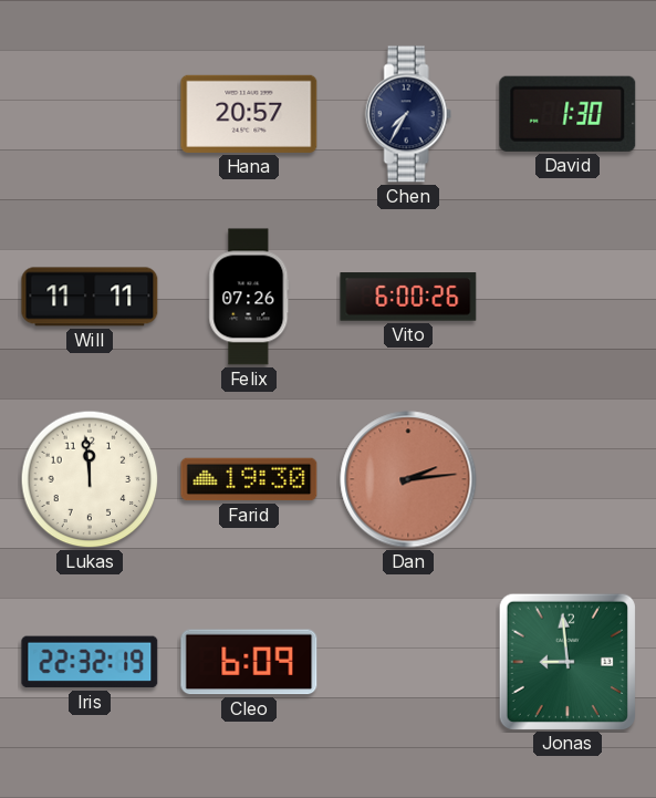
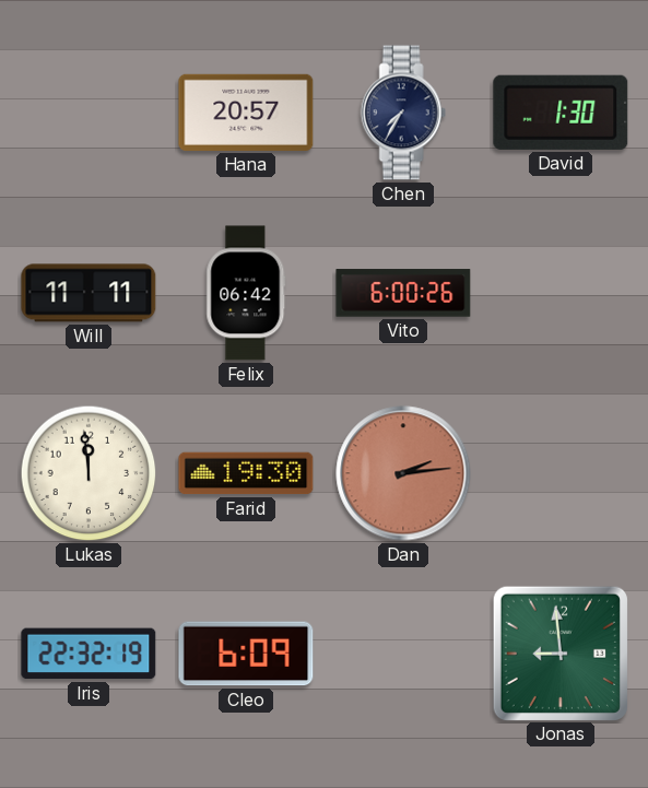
Felix: 07:26 -> 06:42 (246, 293)
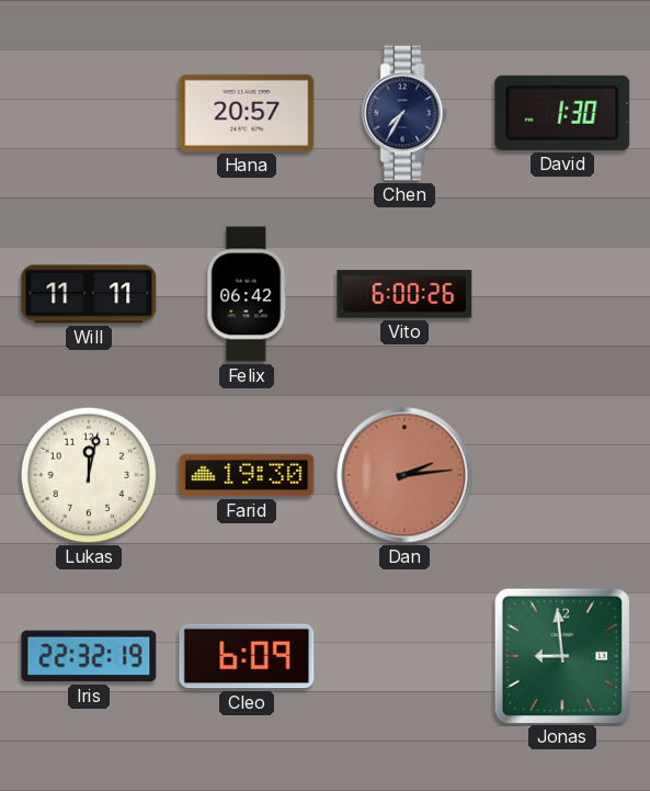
Lukas: 11:59 -> 12:02 (89, 475)
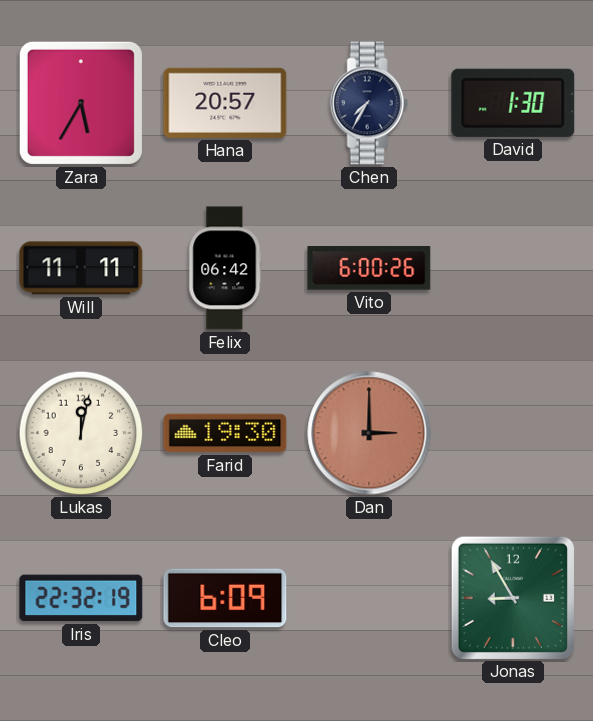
Zara: none -> 5:35 (81, 103)
Dan: 2:14 -> 3:00 (369, 433)
Jonas: 8:59 -> 8:55 (512, 597)
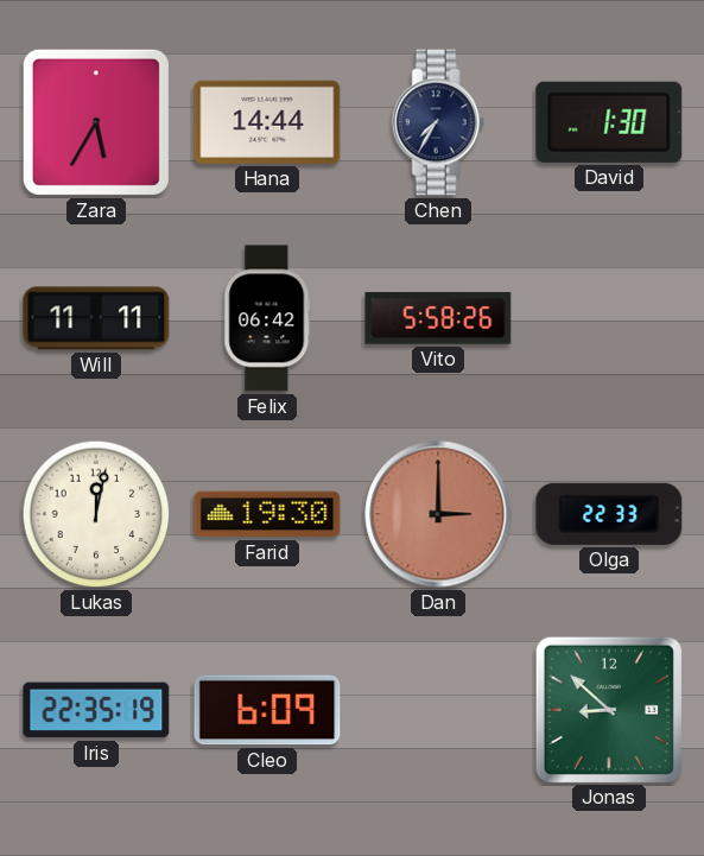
Hana: 20:57 -> 14:44 (267, 122)
Vito: 6:00 -> 5:58 (438, 318)
Olga: none -> 22:33 (609, 514)
Iris: 22:32 -> 22:35 (96, 710)
Jonas: 8:55 -> 8:52 (608, 709)
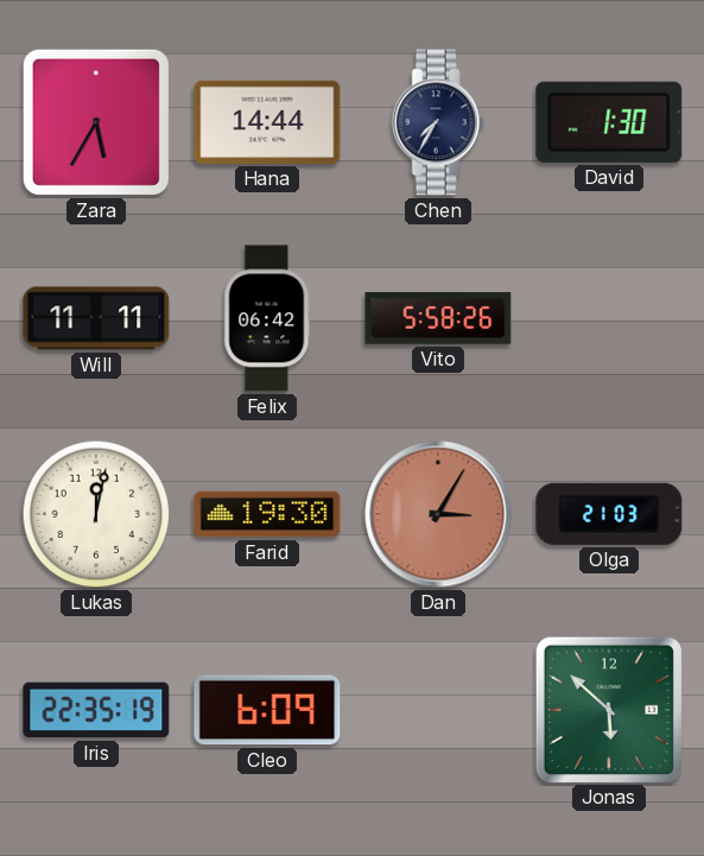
Dan: 3:00 -> 3:05 (438, 514)
Olga: 22:33 -> 21:03 (609, 514)
Jonas: 8:52 -> 5:52 (608, 709)
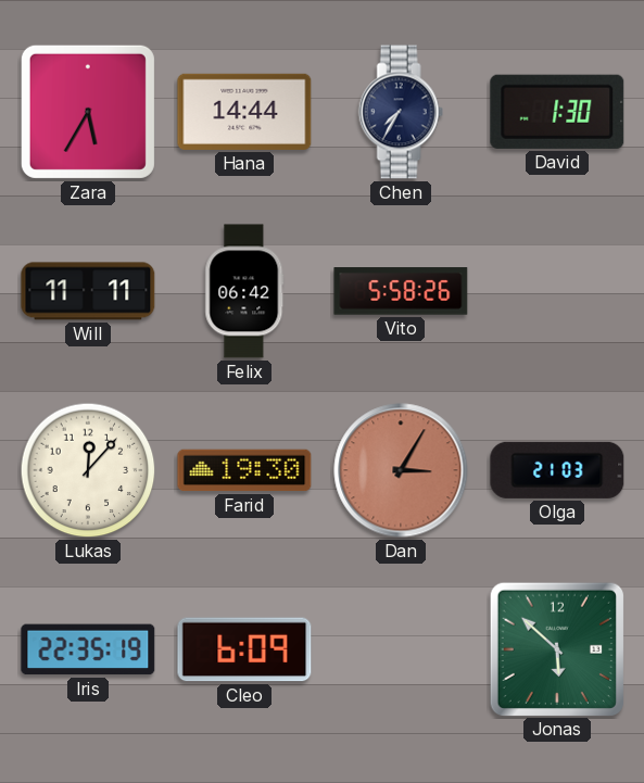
Lukas: 12:02 -> 12:07 (88, 470)
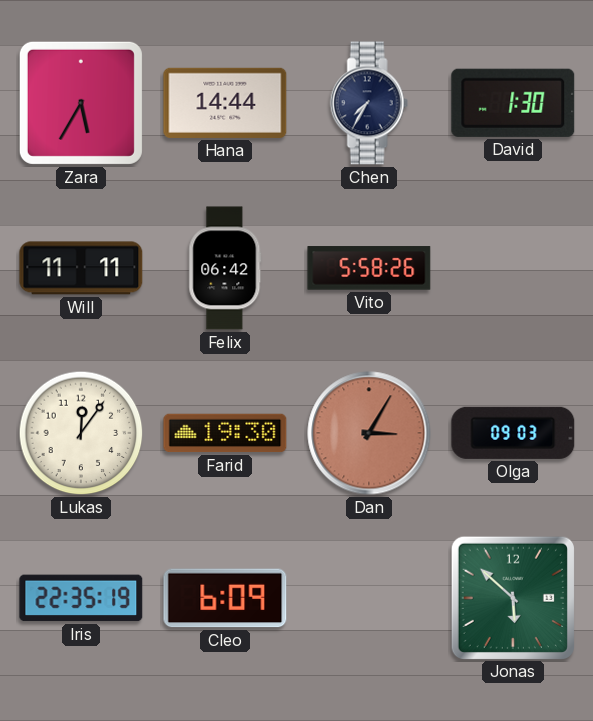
Lukas: 12:07 -> 12:06 (81, 433)
Olga: 21:03 -> 09:03 (513, 433)
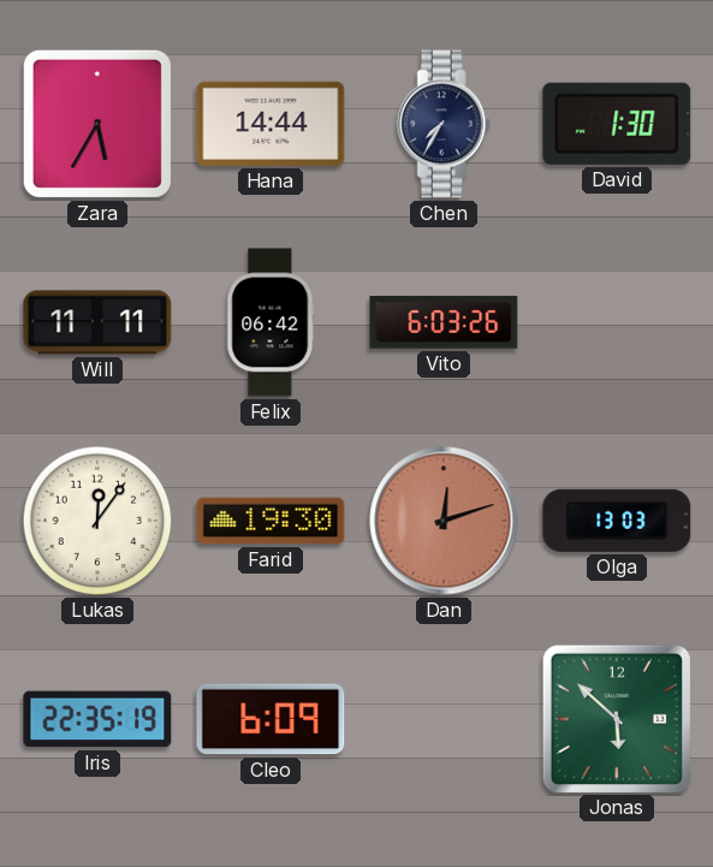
Vito: 5:58 -> 6:03 (444, 322)
Dan: 3:05 -> 12:12 (444, 521)
Olga: 09:03 -> 13:03 (617, 521)
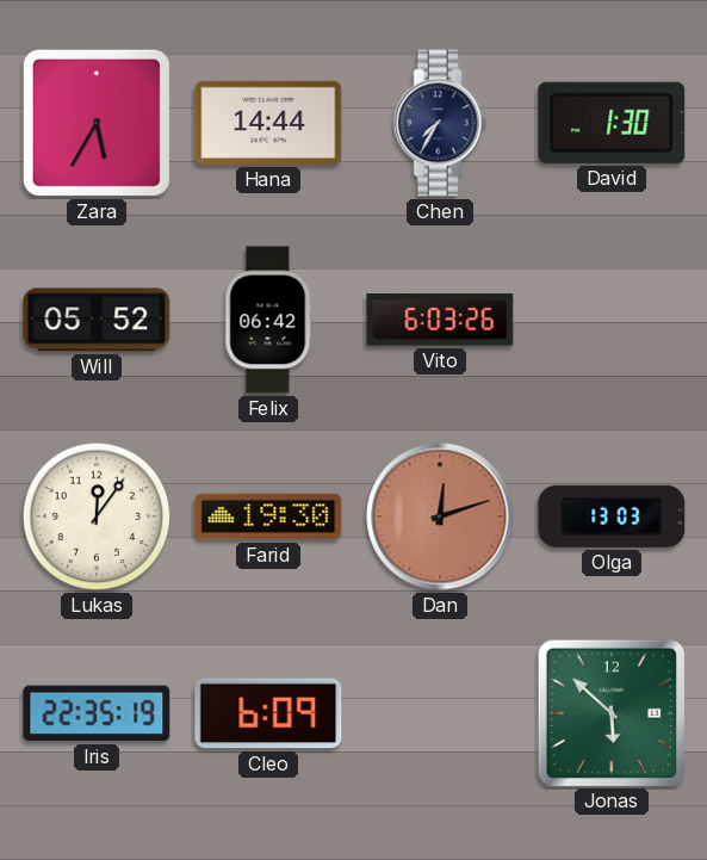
Will: 11:11 -> 05:52 (97, 320)
